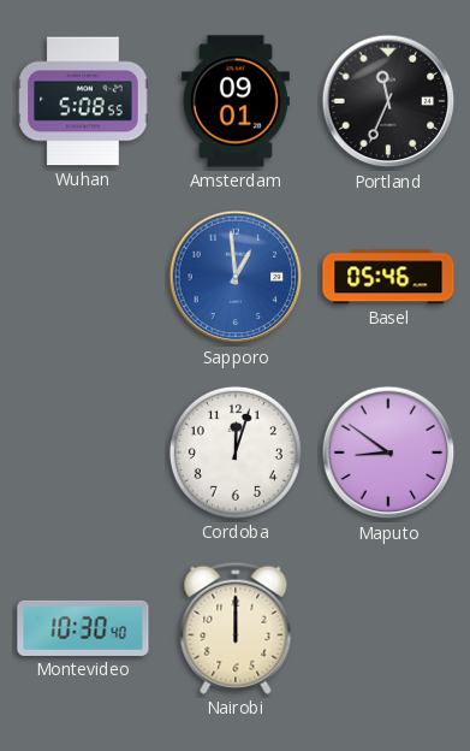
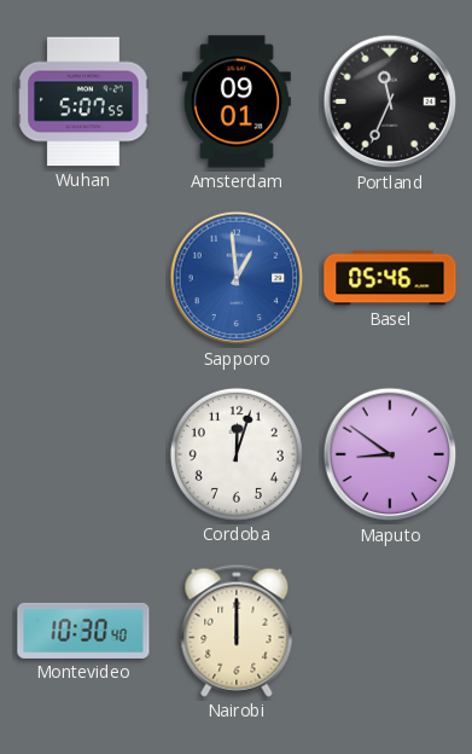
Wuhan: 5:08 -> 5:07 (83, 101)
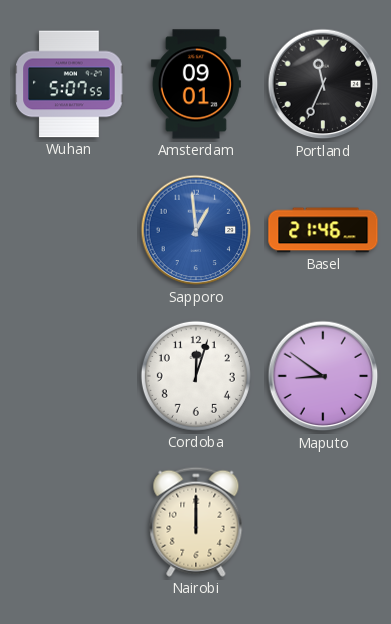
Basel: 05:46 -> 21:46 (323, 230)
Montevideo: 10:30 -> none (83, 631)
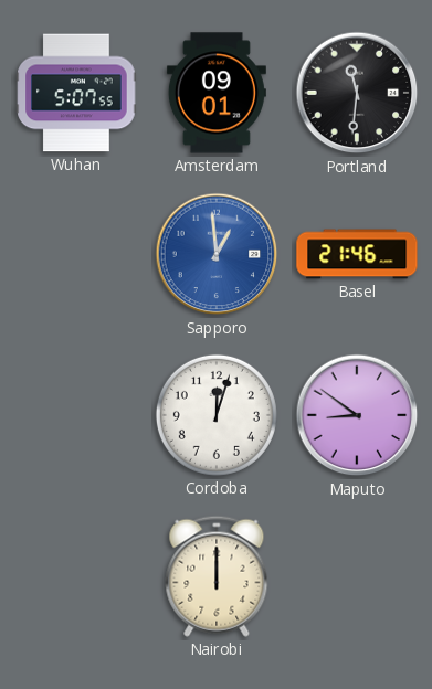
Portland: 11:34 -> 11:31 (357, 93)
